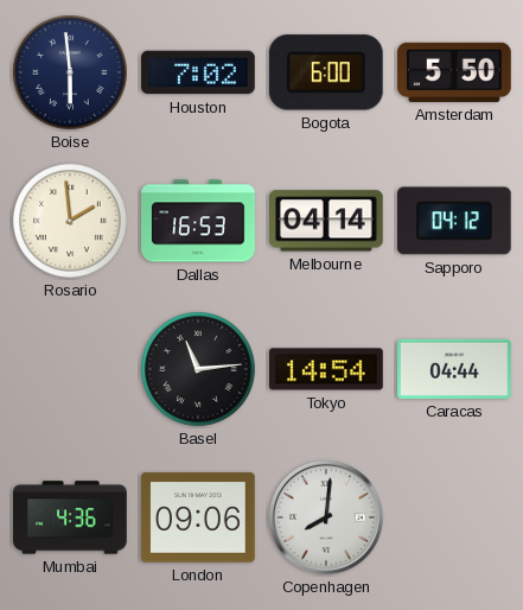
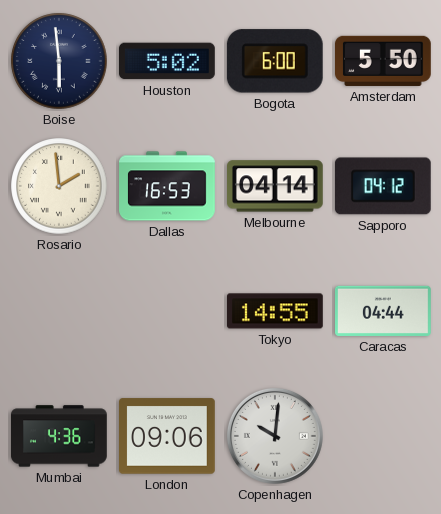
Houston: 7:02 -> 5:02 (168, 61)
Basel: 11:14 -> none (198, 369)
Tokyo: 14:54 -> 14:55 (276, 311)
Copenhagen: 8:01 -> 10:01 (275, 436)
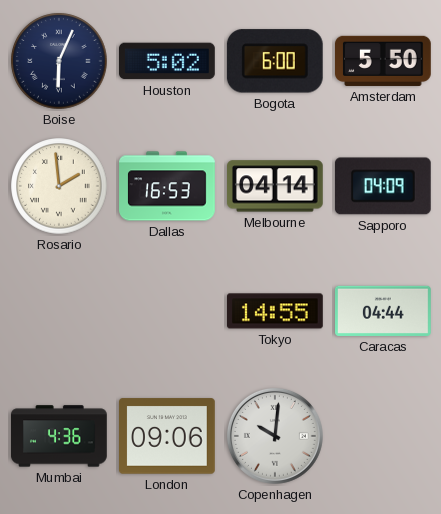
Boise: 5:59 -> 6:04 (59, 61)
Sapporo: 04:12 -> 04:09 (383, 186)
